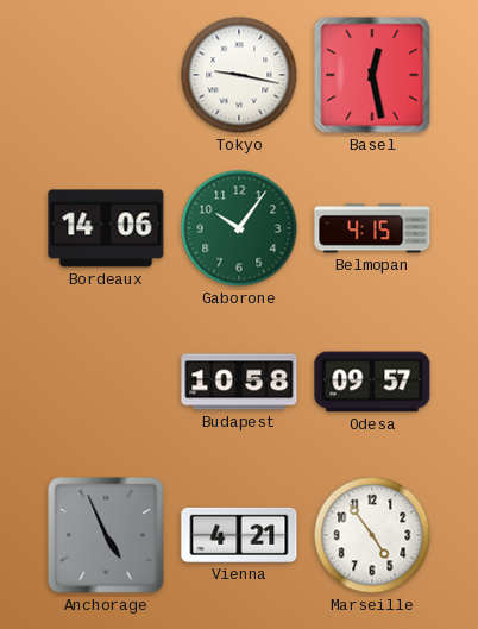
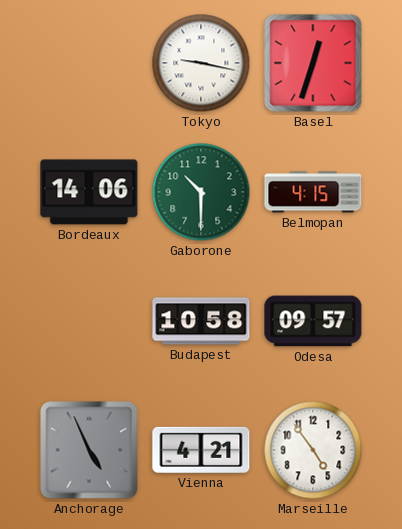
Basel: 12:28 -> 12:33 (313, 63)
Gaborone: 10:06 -> 10:30 (201, 192)
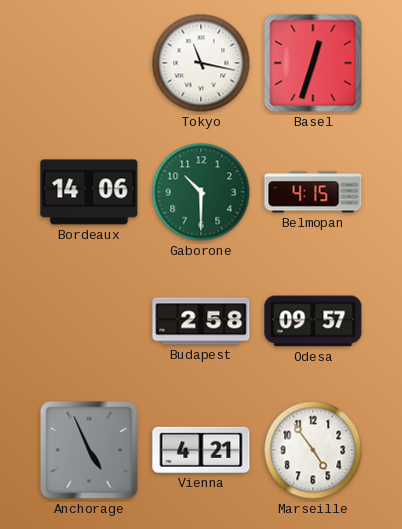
Tokyo: 9:17 -> 11:17 (201, 63)
Budapest: 10:58 -> 2:58 (201, 321)
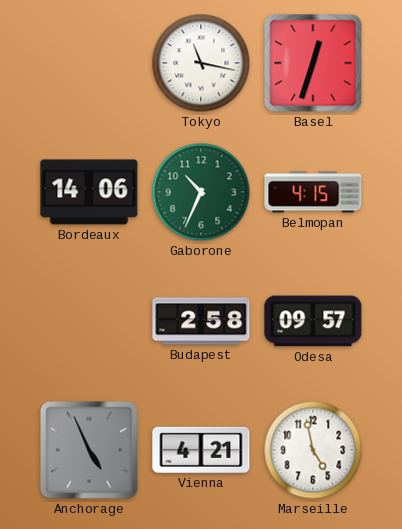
Gaborone: 10:30 -> 10:34 (201, 192)
Marseille: 4:54 -> 4:58 (313, 450)
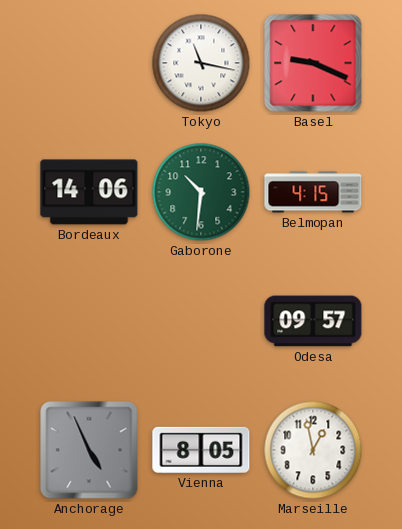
Basel: 12:33 -> 9:19 (313, 63)
Gaborone: 10:34 -> 10:31 (201, 192)
Budapest: 2:58 -> none (201, 321)
Vienna: 4:21 -> 8:05 (201, 450)
Marseille: 4:58 -> 12:58 (313, 450)
